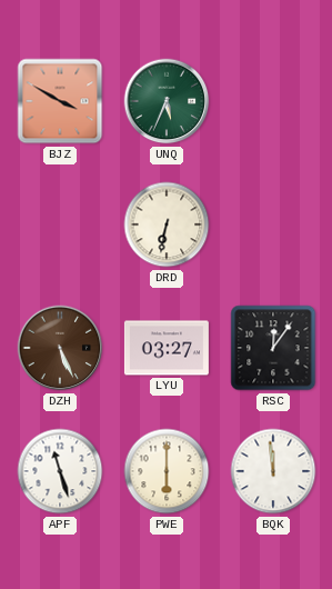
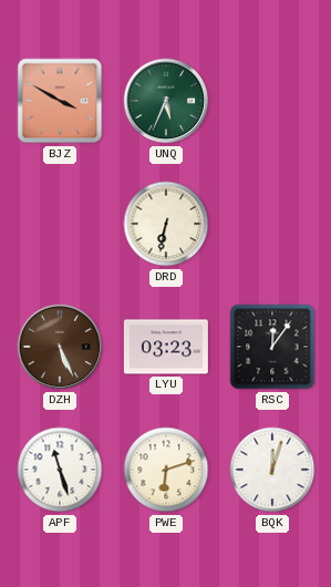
LYU: 03:27 -> 03:23 (166, 347)
PWE: 6:00 -> 6:12 (166, 470)
BQK: 11:59 -> 12:03 (272, 470)
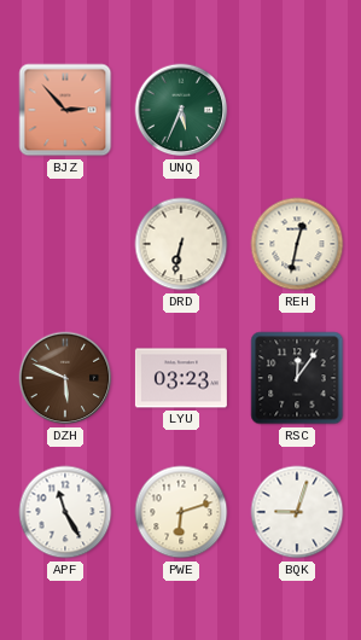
BJZ: 3:50 -> 2:53 (65, 110)
REH: none -> 12:32 (297, 244)
DZH: 5:26 -> 5:49 (65, 378)
APF: 11:27 -> 11:25 (65, 512)
BQK: 12:03 -> 9:03 (297, 512)
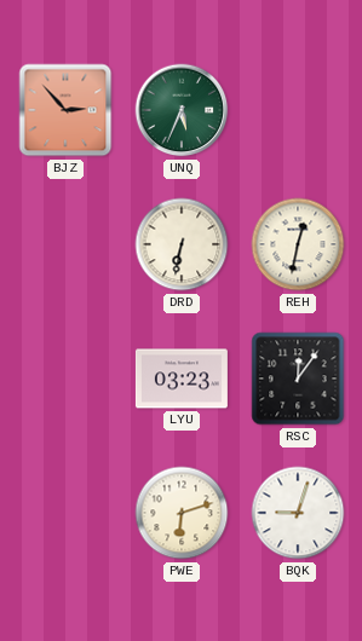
DZH: 5:49 -> none (65, 378)
APF: 11:25 -> none (65, 512)
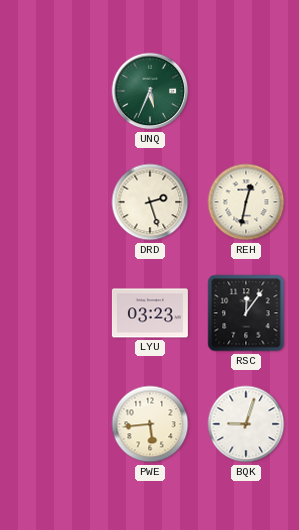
BJZ: 2:53 -> none (65, 110)
DRD: 6:32 -> 2:27 (150, 202)
PWE: 6:12 -> 5:44 (150, 424)
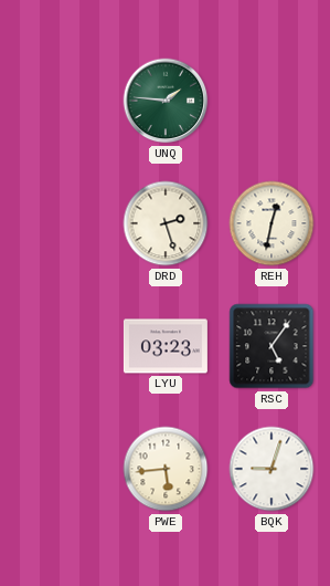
UNQ: 5:34 -> 1:46 (166, 101)
RSC: 12:06 -> 5:06 (272, 346)
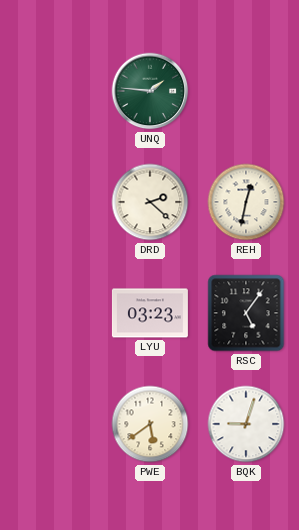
DRD: 2:27 -> 2:22 (150, 202)
PWE: 5:44 -> 5:39 (150, 424)
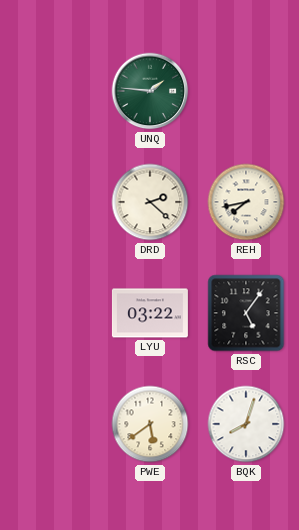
REH: 12:32 -> 7:43 (246, 202)
LYU: 03:23 -> 03:22 (150, 313)
BQK: 9:03 -> 8:03 (246, 424)
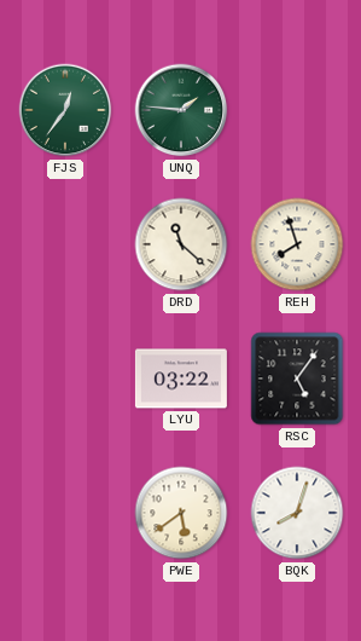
FJS: none -> 12:36 (65, 110)
DRD: 2:22 -> 11:22 (181, 244)
REH: 7:43 -> 7:57 (297, 244)
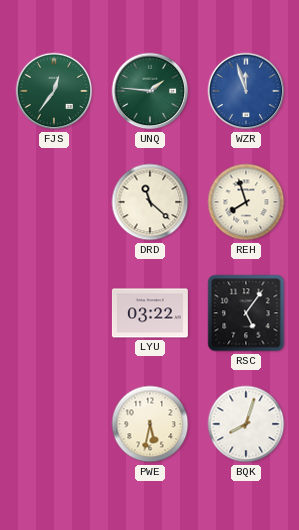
WZR: none -> 11:57 (246, 91)
PWE: 5:39 -> 5:32 (150, 424)
